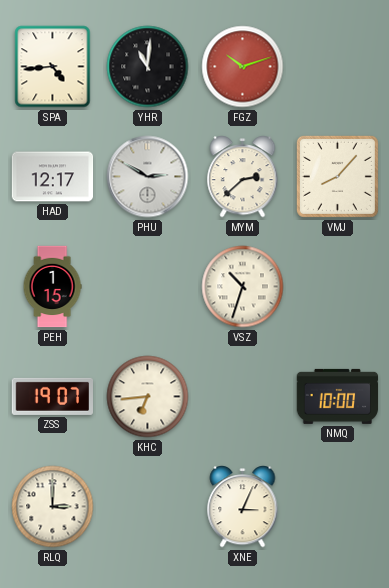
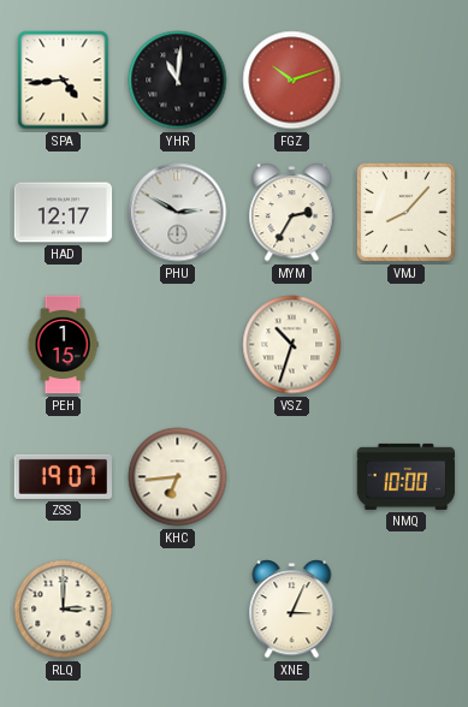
MYM: 2:38 -> 2:35 (292, 213)
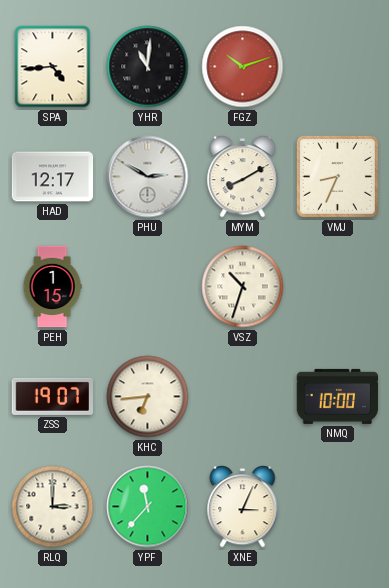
MYM: 2:35 -> 8:10 (243, 177)
VMJ: 8:07 -> 8:34 (337, 176)
YPF: none -> 11:37 (148, 507)
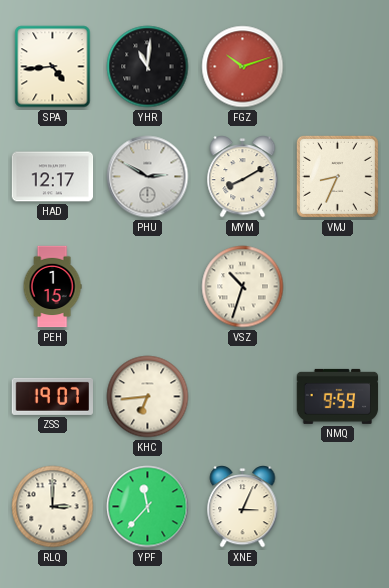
NMQ: 10:00 -> 9:59 (338, 396)
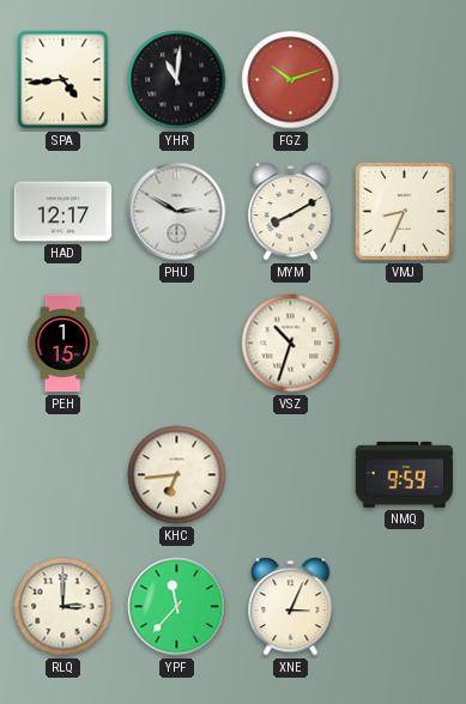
ZSS: 19:07 -> none (52, 396)
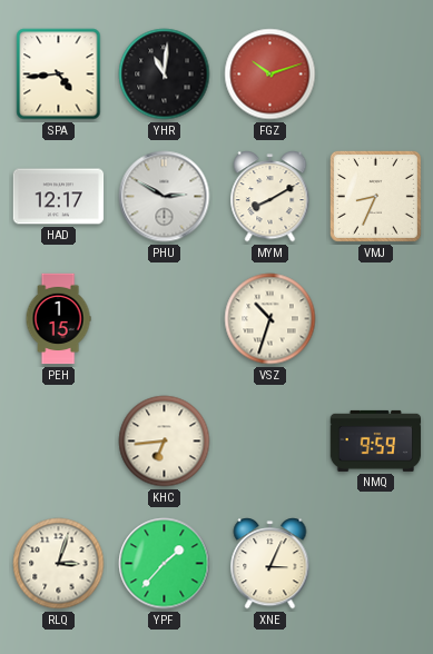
RLQ: 3:00 -> 3:03 (59, 564)
YPF: 11:37 -> 1:37 (165, 564)
